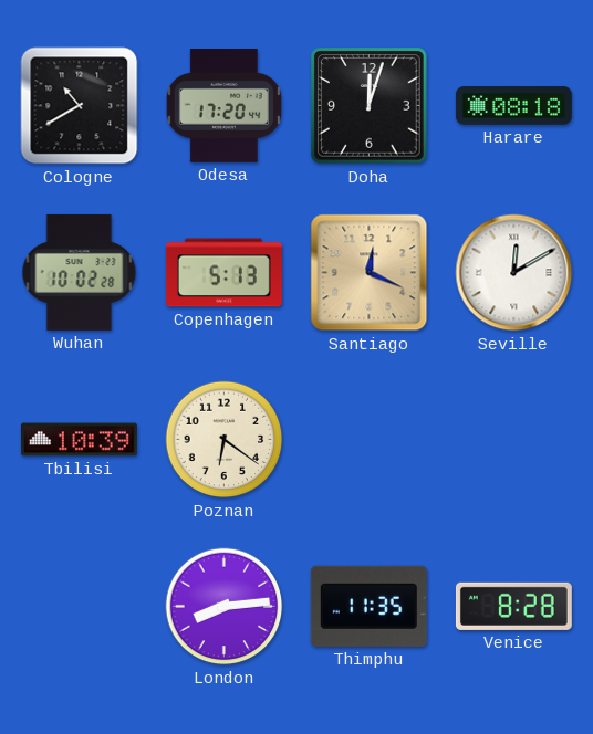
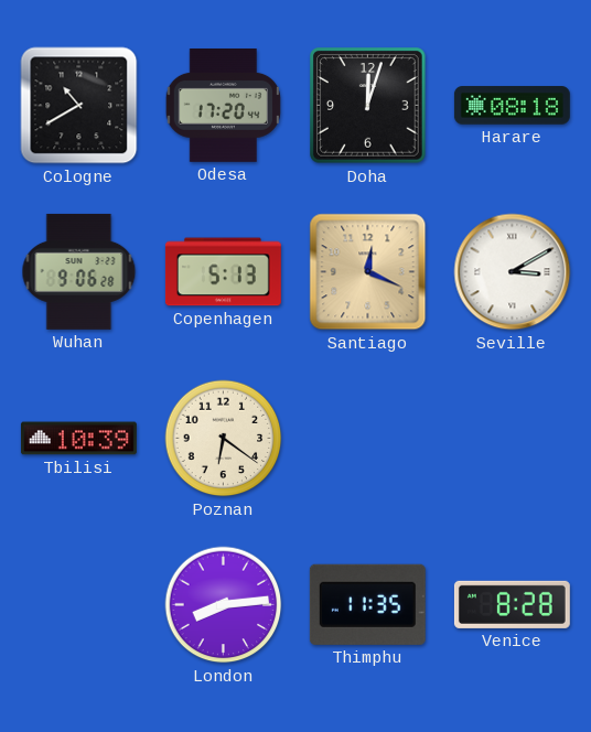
Wuhan: 10:02 -> 9:06 (79, 271)
Seville: 12:10 -> 3:10 (513, 272)
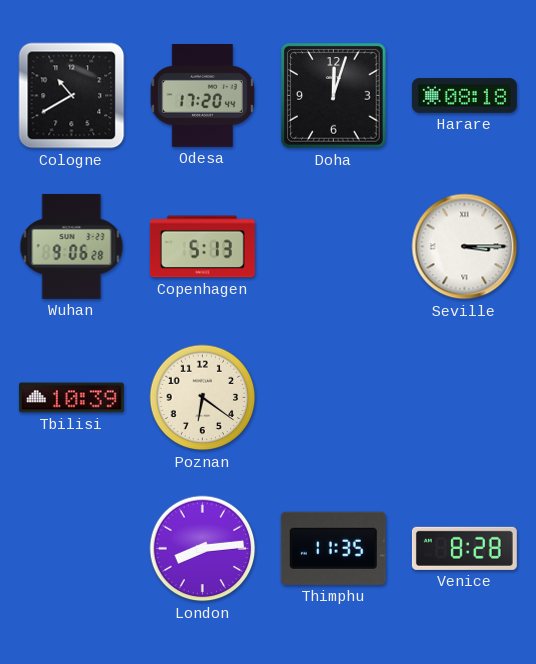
Santiago: 12:19 -> none (368, 272)
Seville: 3:10 -> 3:15 (465, 247)
